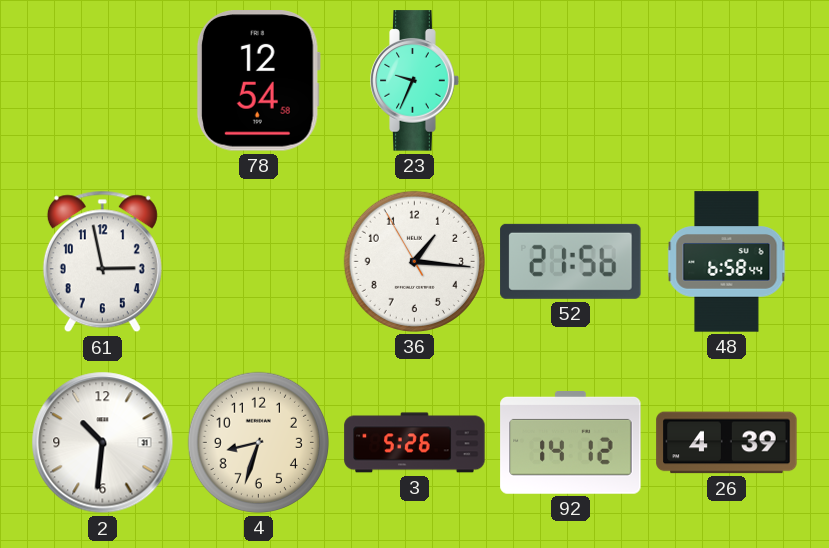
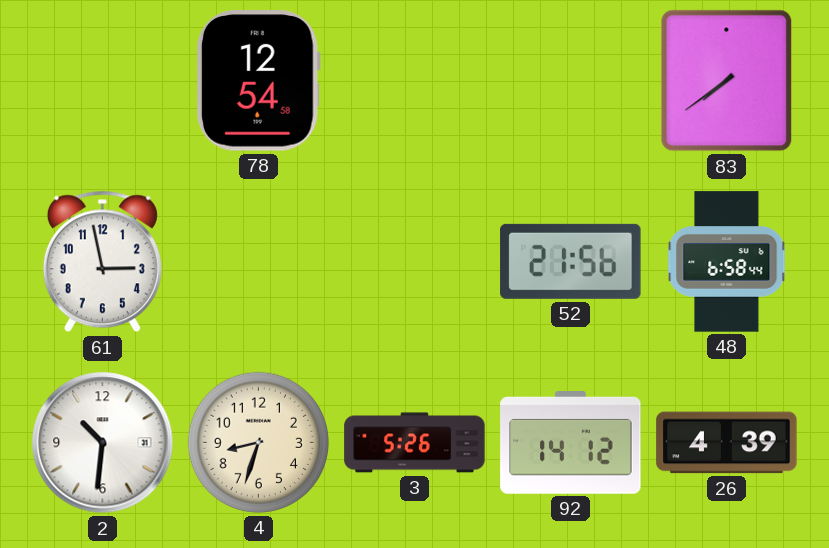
23: 9:34 -> none (415, 81)
83: none -> 7:39 (727, 81)
36: 1:15 -> none (414, 261)
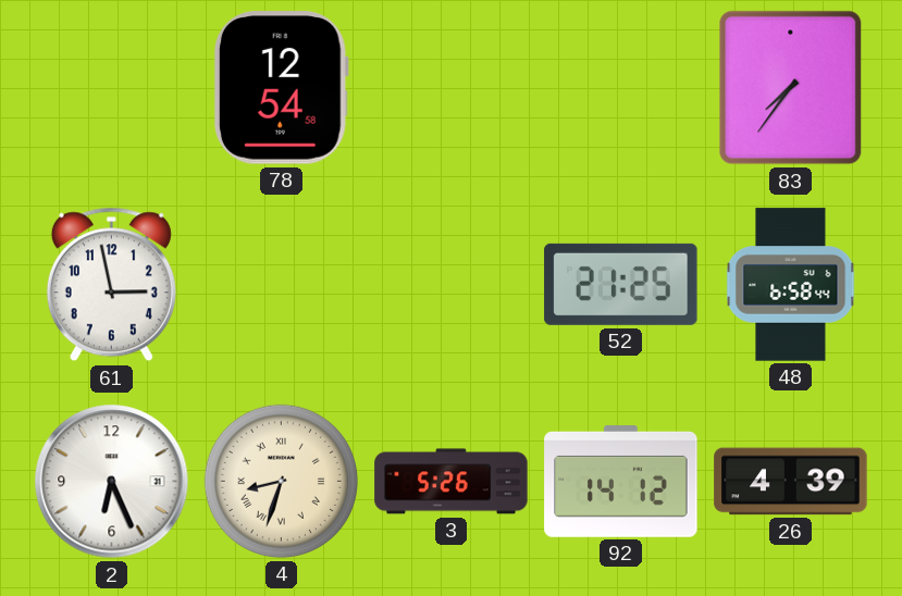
83: 7:39 -> 7:36 (791, 88)
52: 21:56 -> 21:25 (621, 284)
2: 10:31 -> 6:26 (112, 482)
4 numerals: Arabic -> Roman (281, 481)
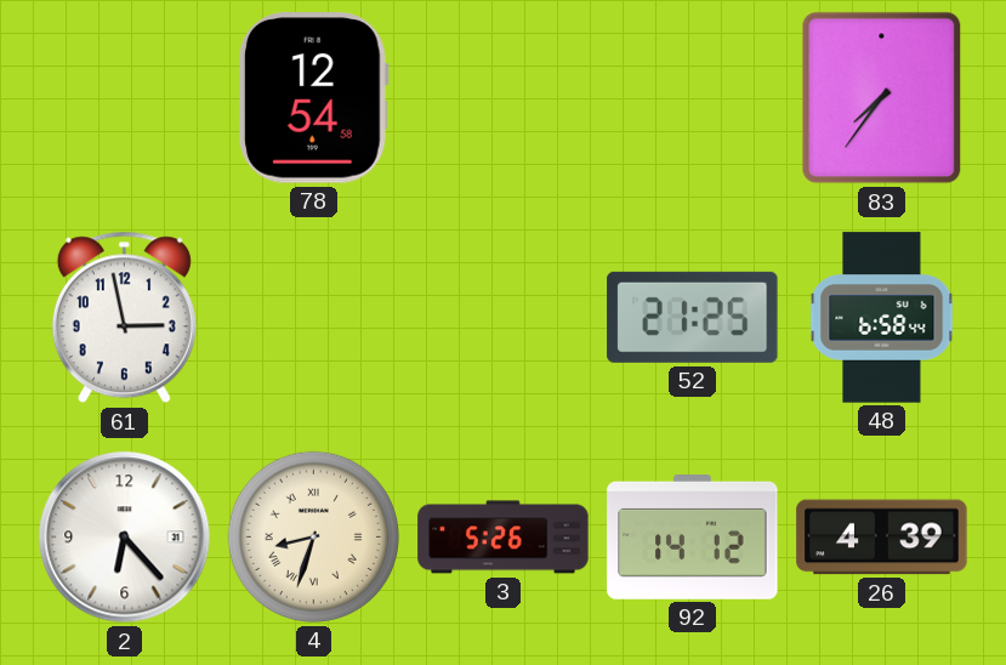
2: 6:26 -> 6:23 (125, 538)
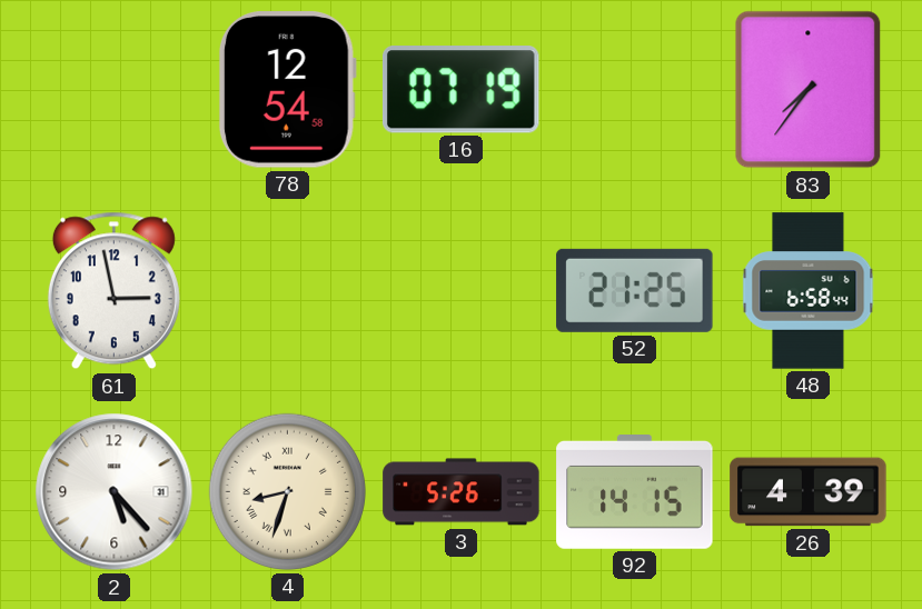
16: none -> 07:19 (460, 90)
2: 6:23 -> 5:23 (115, 492)
92: 14:12 -> 14:15 (635, 492)
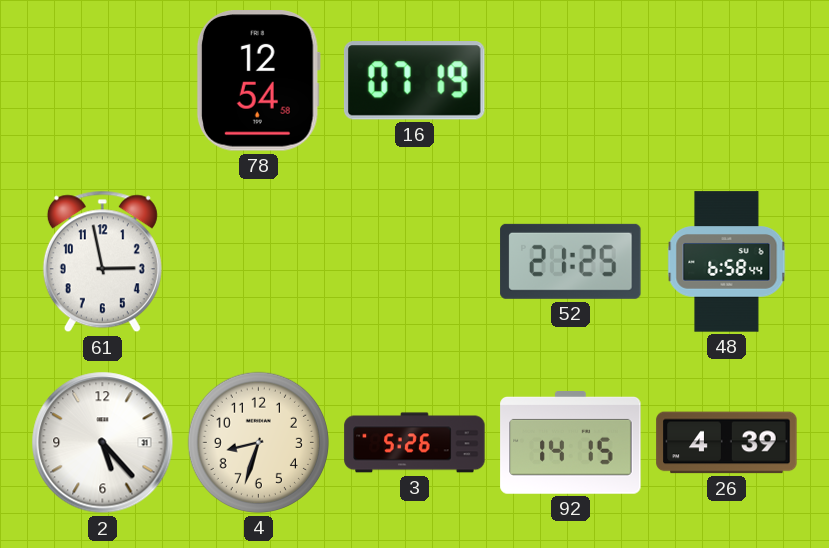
83: 7:36 -> none (809, 90)
4 numerals: Roman -> Arabic (258, 442)
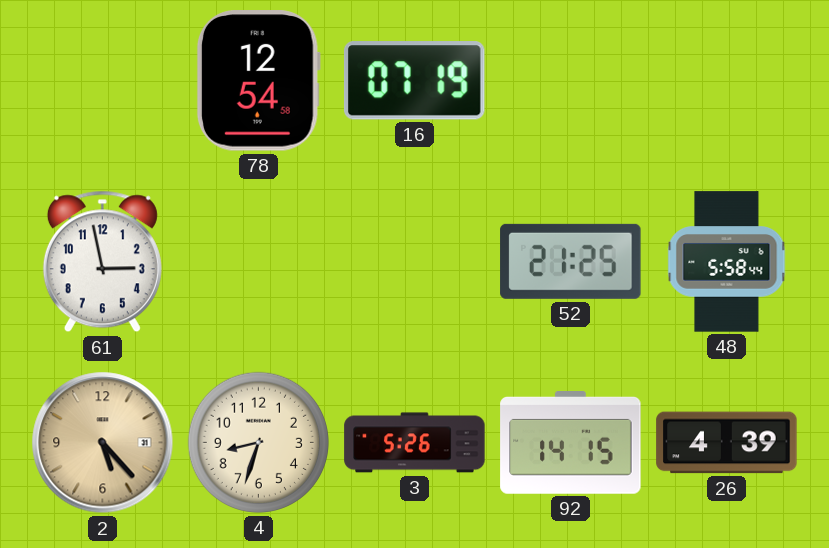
48: 6:58 -> 5:58 (727, 262)
2 dial: white -> champagne (103, 443)
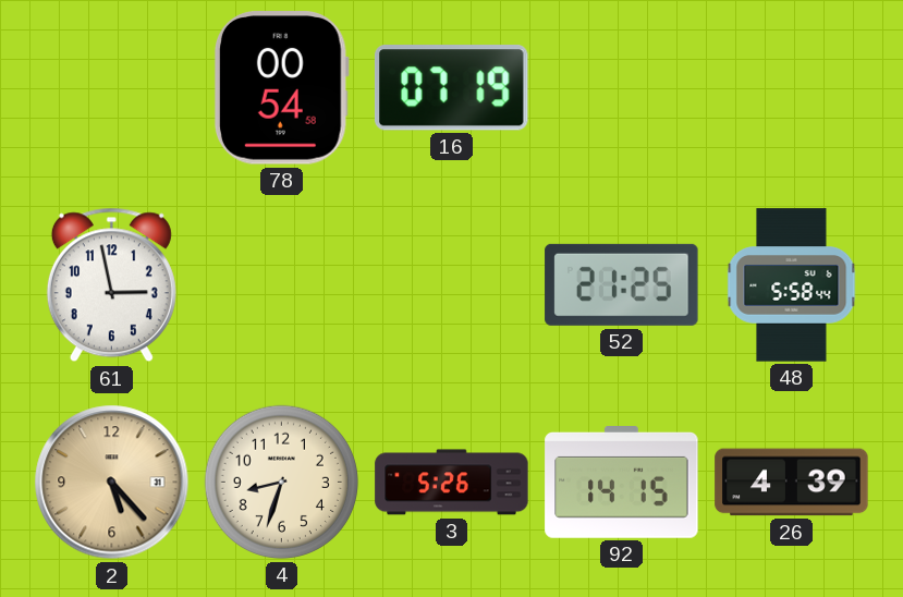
78: 12:54 -> 00:54 (281, 88)
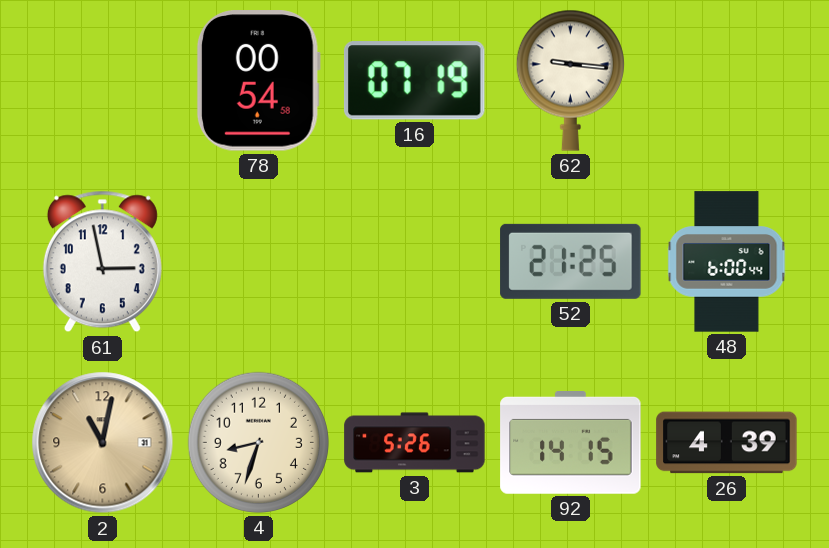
62: none -> 9:16 (570, 80)
48: 5:58 -> 6:00 (727, 262)
2: 5:23 -> 11:02 (103, 443)
